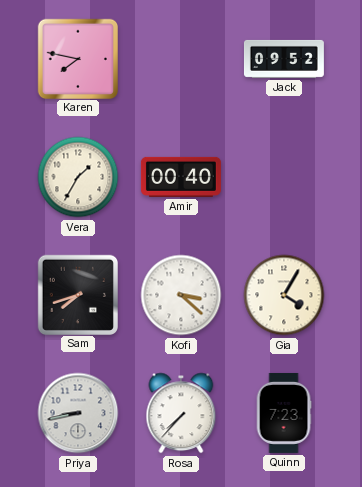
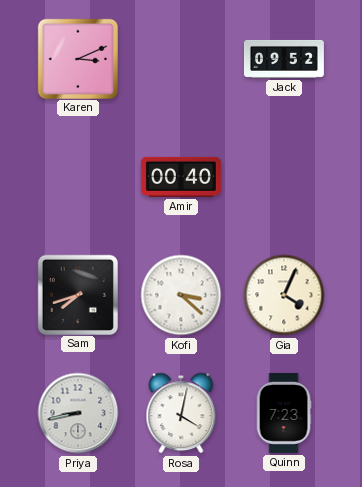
Karen: 7:47 -> 3:11 (77, 58)
Vera: 1:35 -> none (78, 177)
Gia: 4:05 -> 4:04 (284, 295)
Rosa: 7:37 -> 4:02 (181, 413)
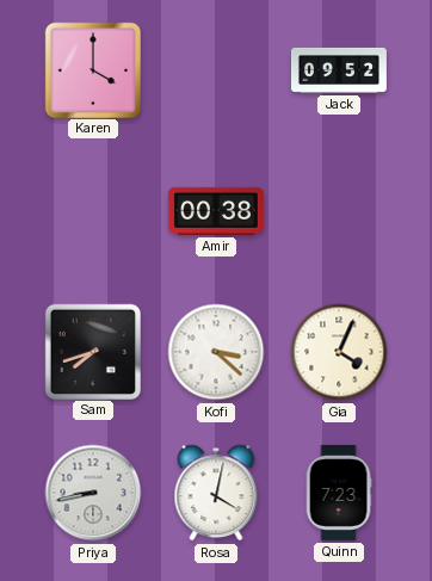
Karen: 3:11 -> 4:00 (92, 69)
Amir: 00:40 -> 00:38 (216, 211)
